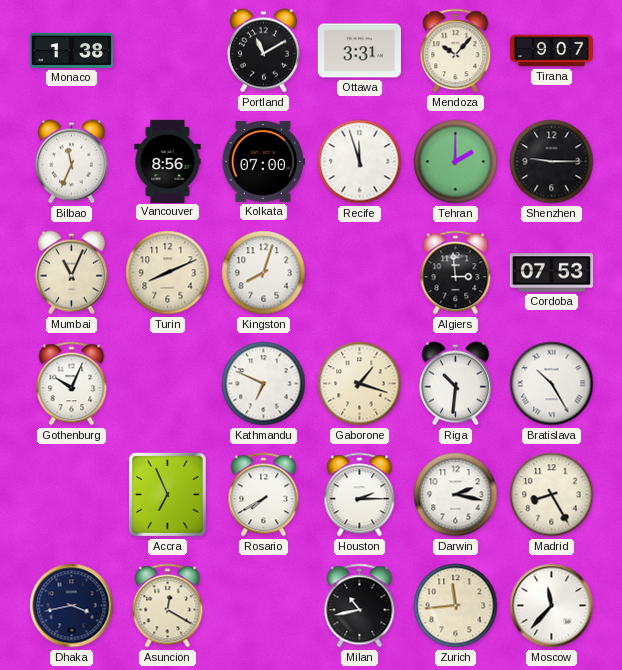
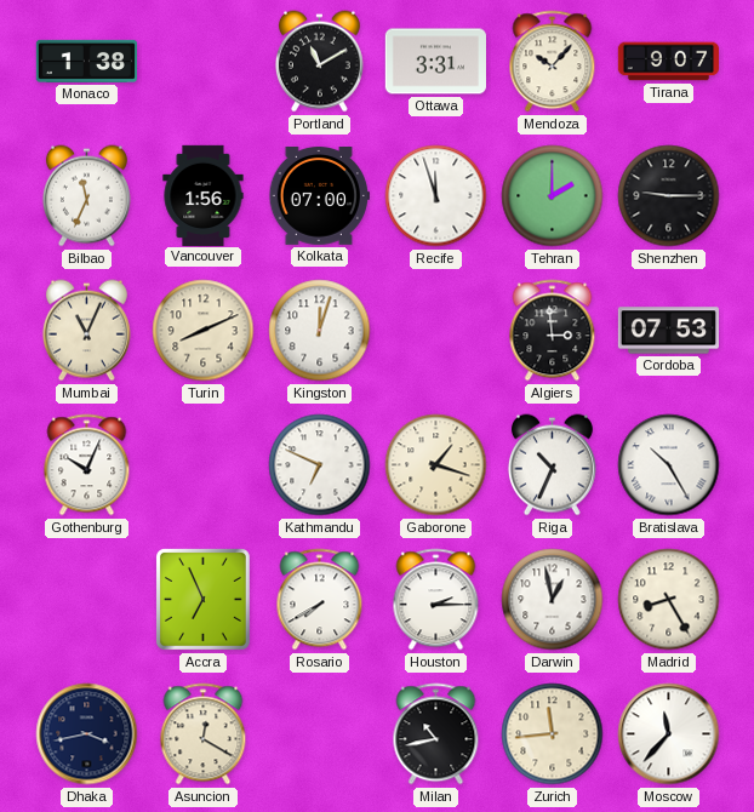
Vancouver: 8:56 -> 1:56 (204, 195)
Kingston: 8:03 -> 12:03 (320, 331)
Riga: 10:31 -> 10:34 (552, 465)
Darwin: 2:17 -> 12:58 (553, 600)
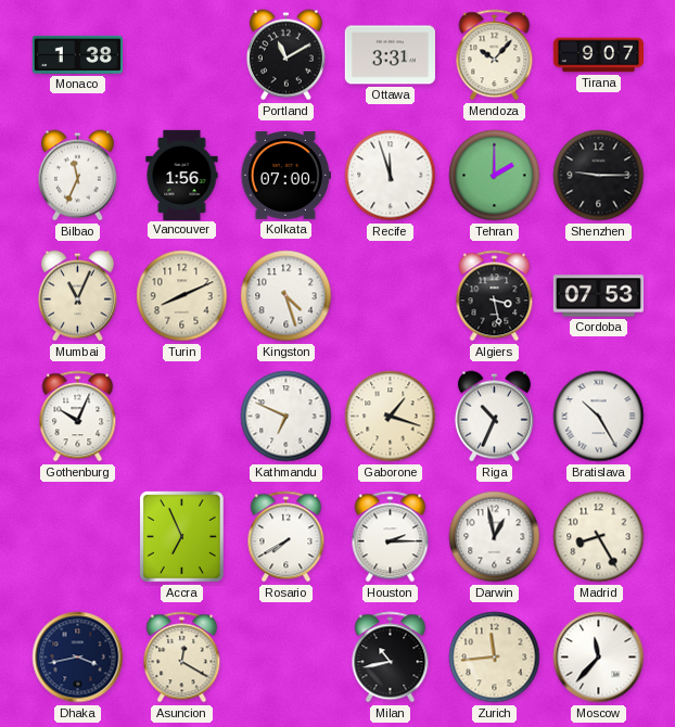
Kingston: 12:03 -> 4:27 (286, 296)
Algiers: 2:59 -> 3:28 (495, 296)
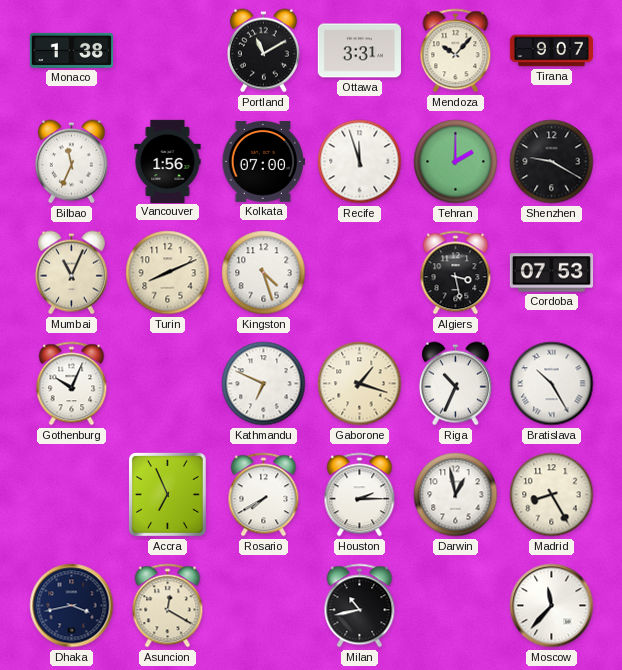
Shenzhen: 9:15 -> 9:20 (552, 162)
Zurich: 11:44 -> none (495, 658)
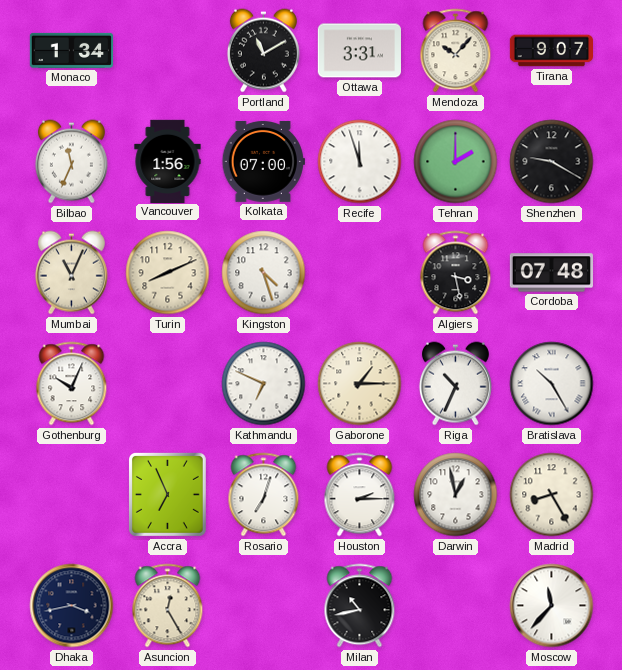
Monaco: 1:38 -> 1:34 (71, 50)
Cordoba: 07:53 -> 07:48 (551, 273)
Gaborone: 1:18 -> 1:15 (360, 384)
Rosario: 7:40 -> 7:03 (264, 495)
Asuncion: 12:20 -> 12:25 (168, 606)
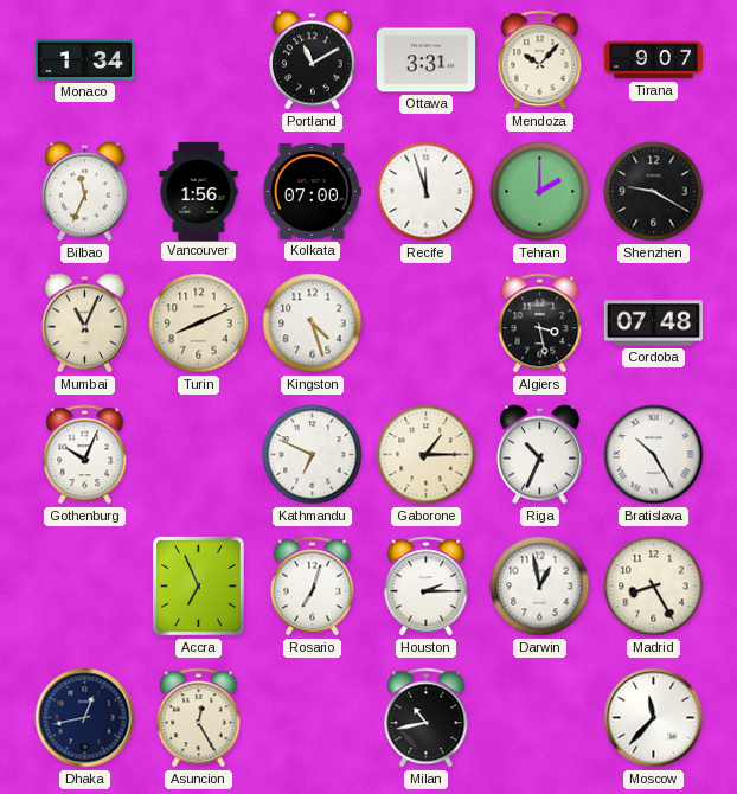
Dhaka: 3:43 -> 12:43 (85, 718)
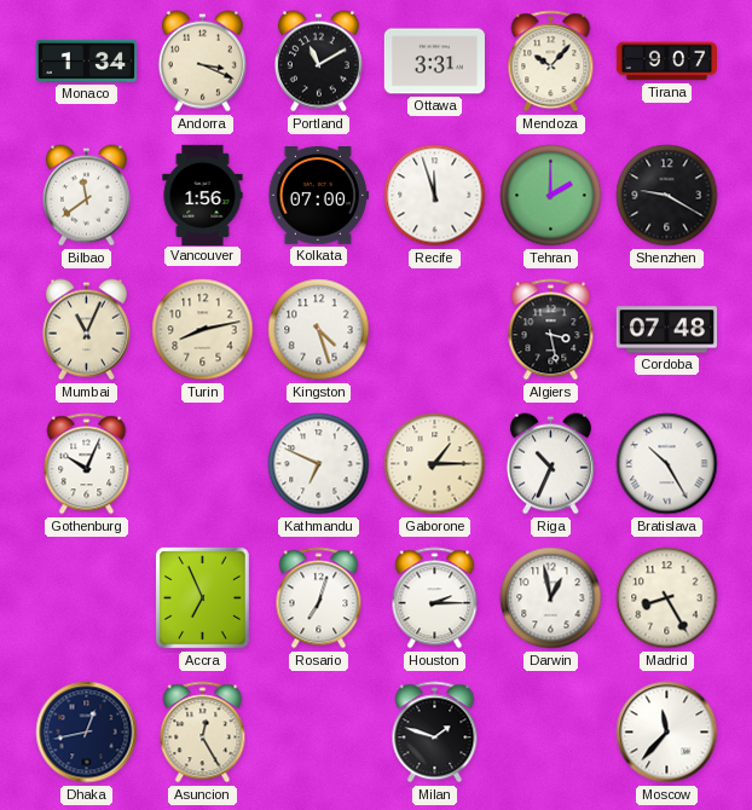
Andorra: none -> 3:19 (202, 62)
Bilbao: 11:34 -> 11:39 (86, 196)
Turin: 8:11 -> 8:13 (203, 330)
Milan: 10:43 -> 1:48 (435, 733)
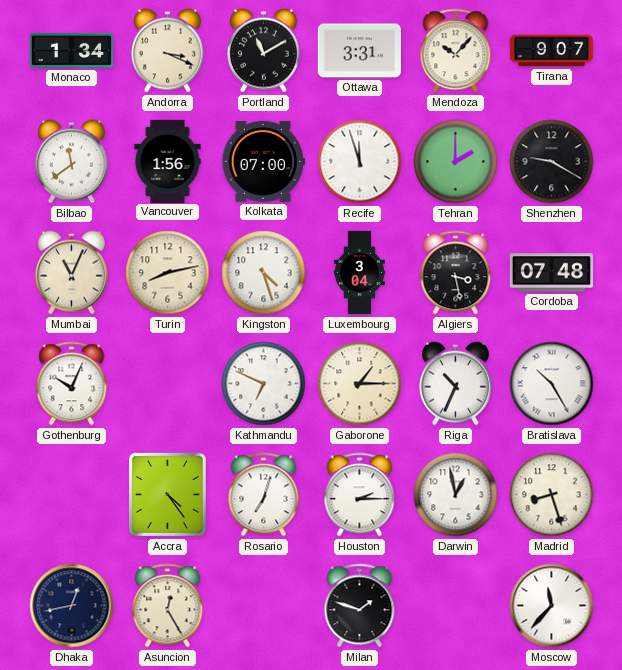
Luxembourg: none -> 3:04 (359, 273)
Accra: 6:56 -> 4:24 (167, 494)
Madrid: 8:25 -> 8:27 (552, 495)
